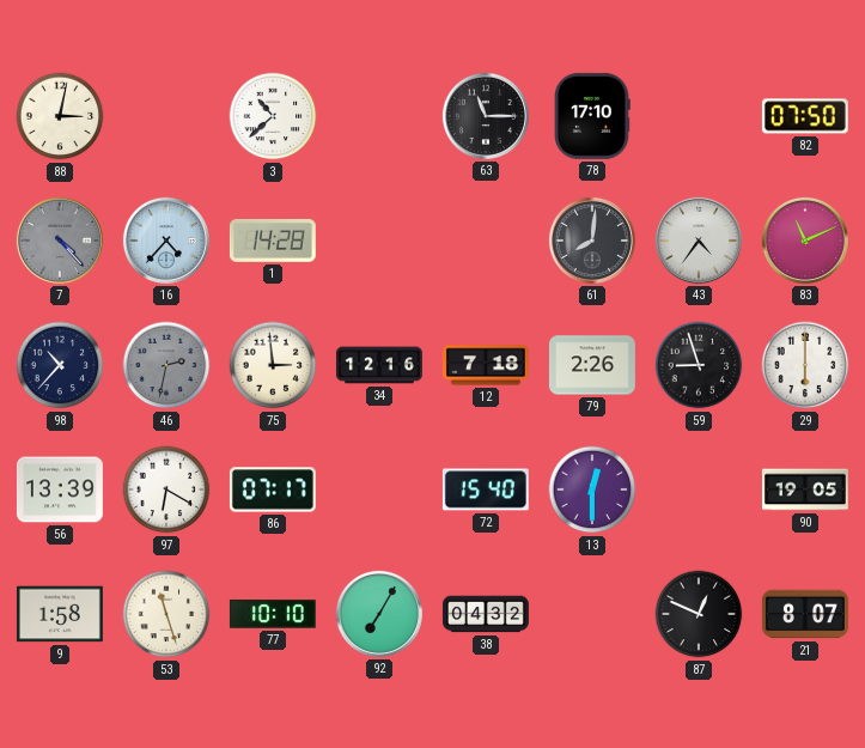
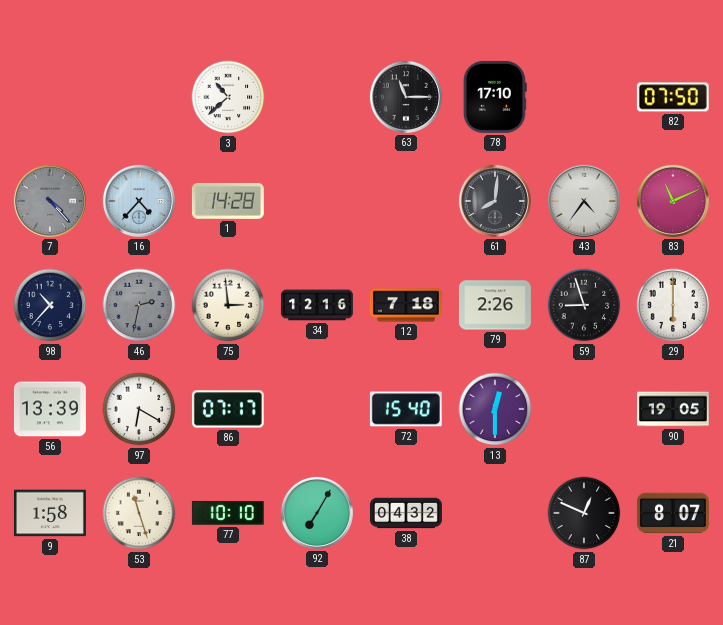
88: 3:02 -> none (60, 116)
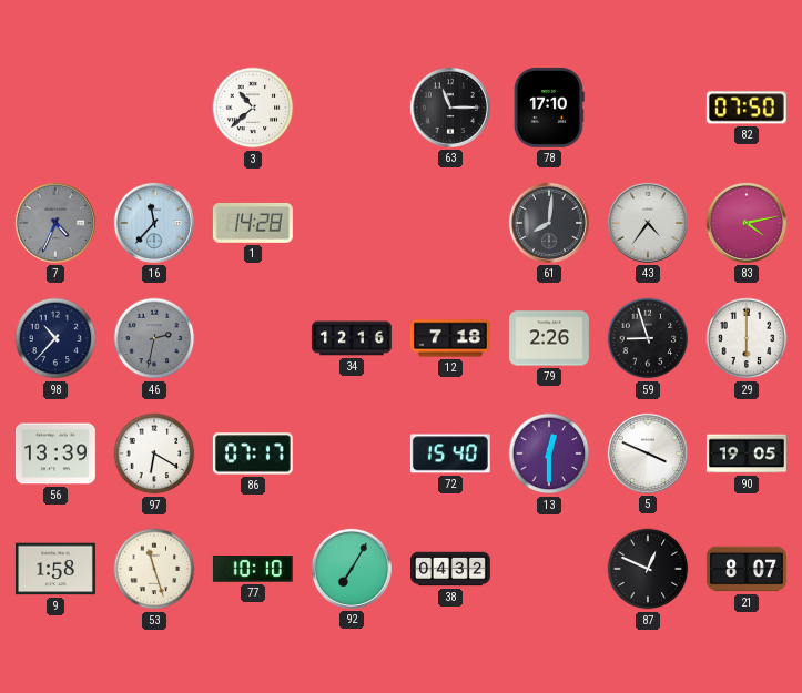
7: 4:23 -> 4:34 (55, 223)
16: 4:37 -> 11:37 (154, 223)
83: 11:11 -> 4:13 (747, 223)
75: 2:59 -> none (228, 305)
5: none -> 3:49 (648, 453)
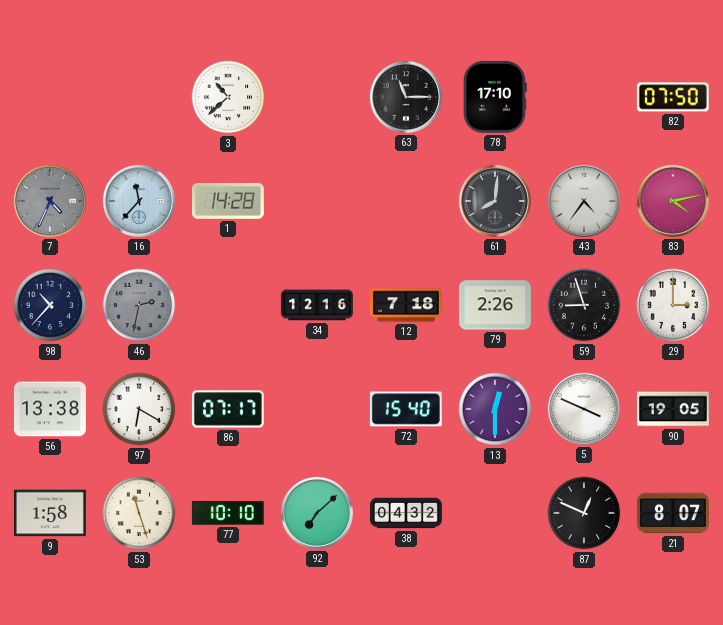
29: 6:00 -> 3:00 (673, 305)
56: 13:39 -> 13:38 (50, 409)
92: 7:05 -> 7:08 (317, 513)
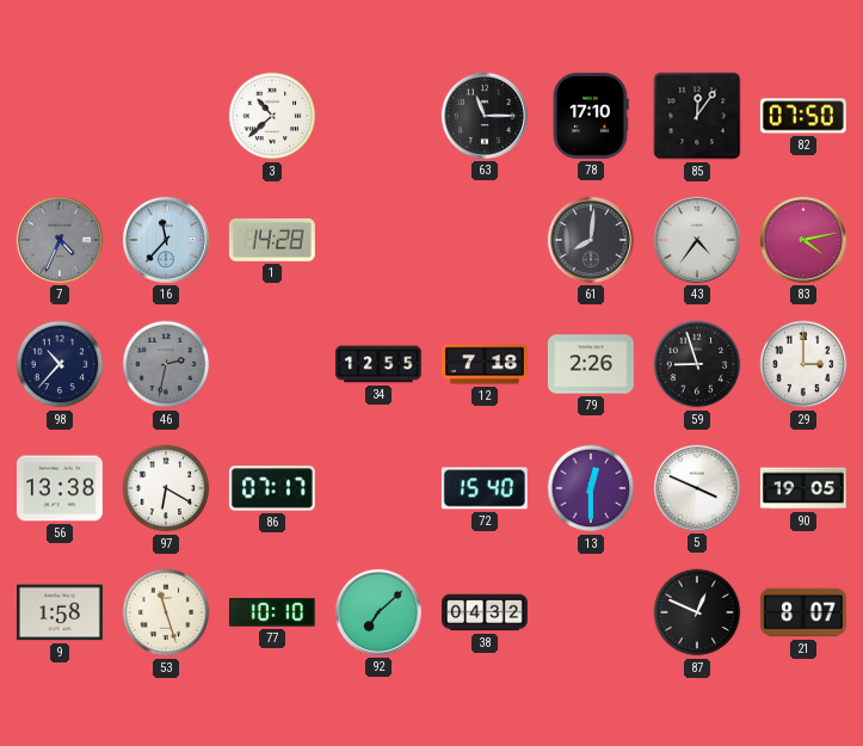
85: none -> 12:06 (697, 116)
34: 12:16 -> 12:55 (378, 364)
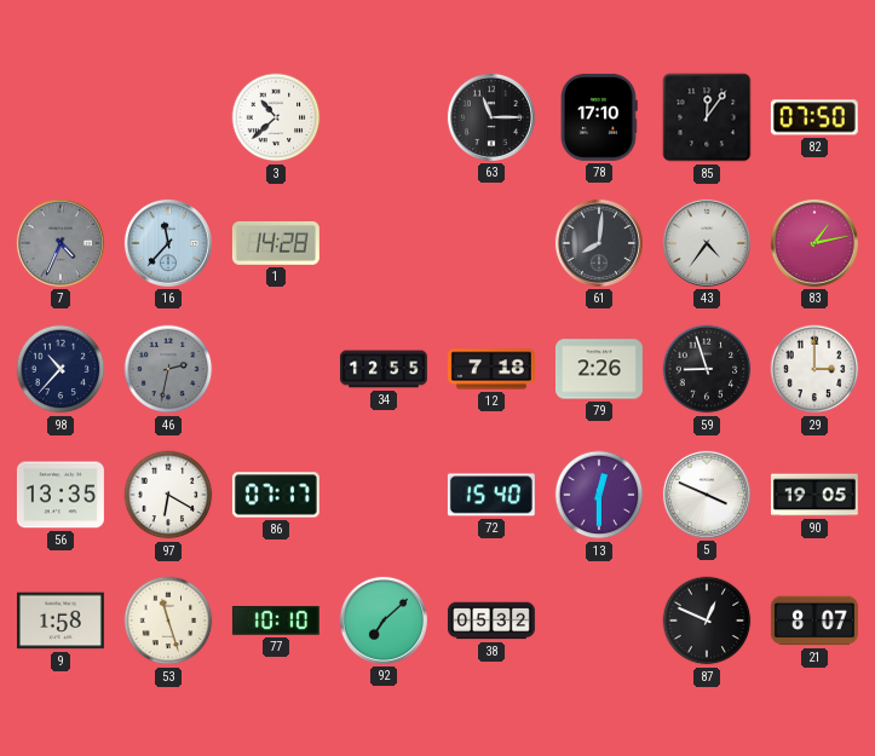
83: 4:13 -> 1:13 (814, 243)
56: 13:38 -> 13:35 (61, 495)
38: 04:32 -> 05:32 (491, 621)
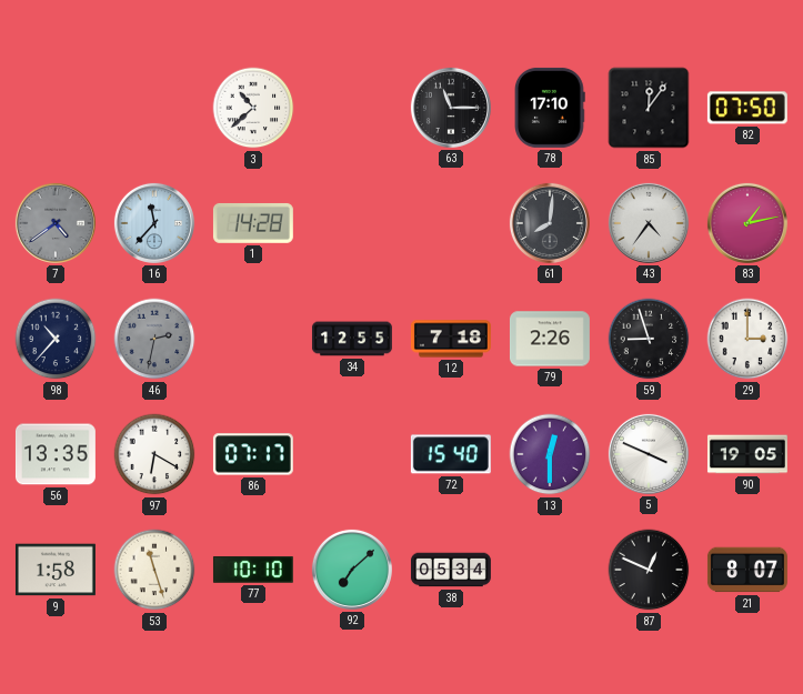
7: 4:34 -> 4:39 (56, 223)
38: 05:32 -> 05:34 (451, 570)
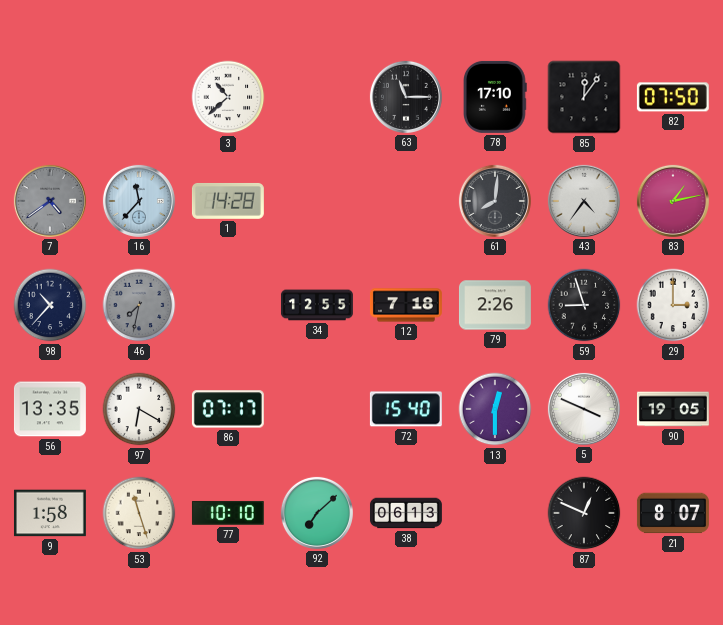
46: 2:32 -> 7:32 (139, 305)
38: 05:34 -> 06:13 (406, 513)
